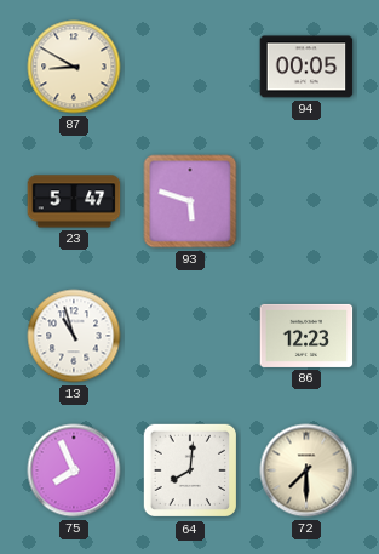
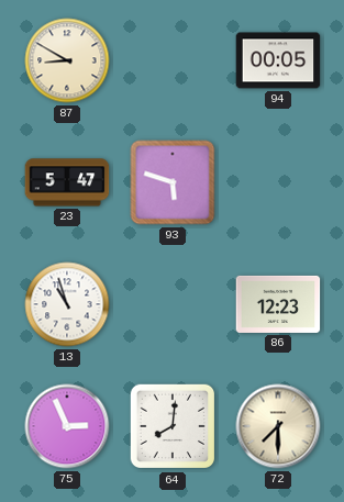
75: 7:56 -> 2:56 (67, 426)
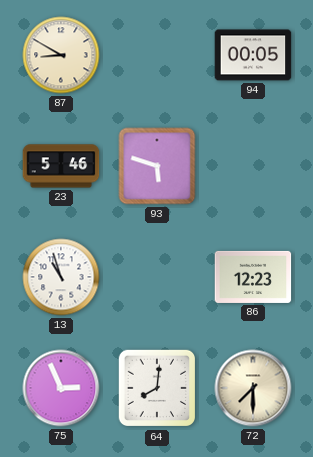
23: 5:47 -> 5:46 (61, 166)
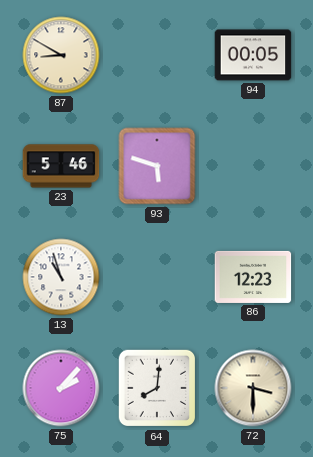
75: 2:56 -> 2:07 (61, 388)
72: 7:30 -> 3:30 (253, 388)
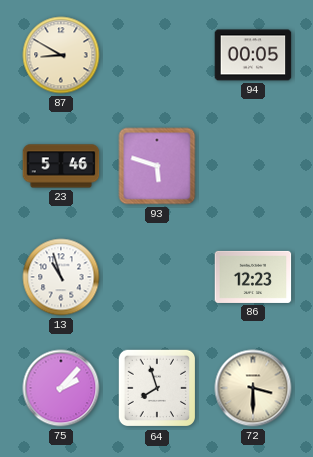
64: 8:01 -> 7:57 (157, 388)
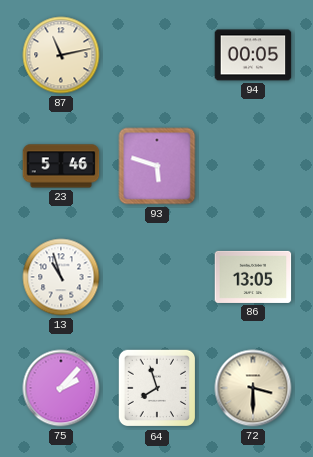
87: 8:50 -> 11:13 (61, 55)
86: 12:23 -> 13:05 (253, 277)
